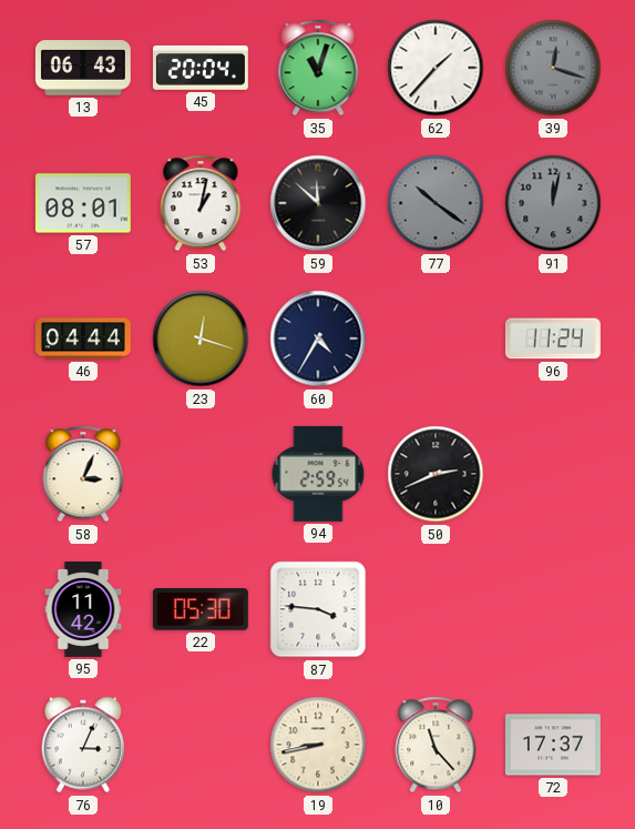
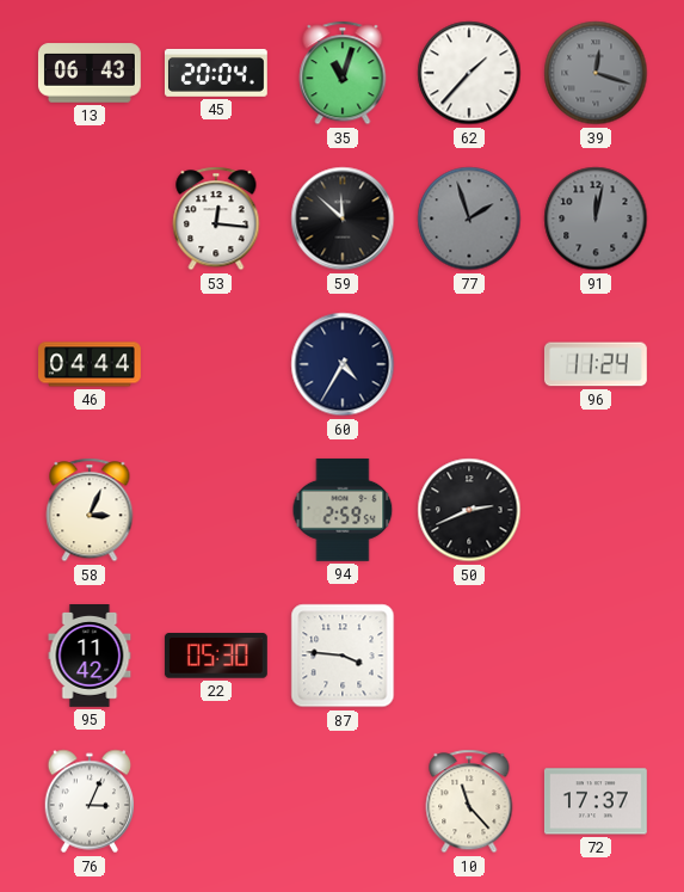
57: 08:01 -> none (83, 203)
53: 1:02 -> 12:16 (216, 219)
77: 10:21 -> 1:57 (469, 219)
23: 12:18 -> none (201, 338)
19: 8:43 -> none (318, 745)
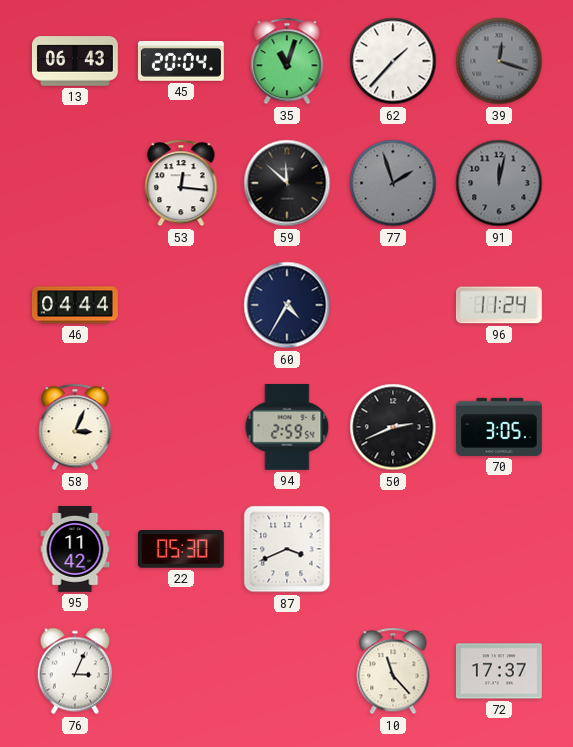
70: none -> 3:05 (499, 427)
87: 3:46 -> 3:41 (287, 549)
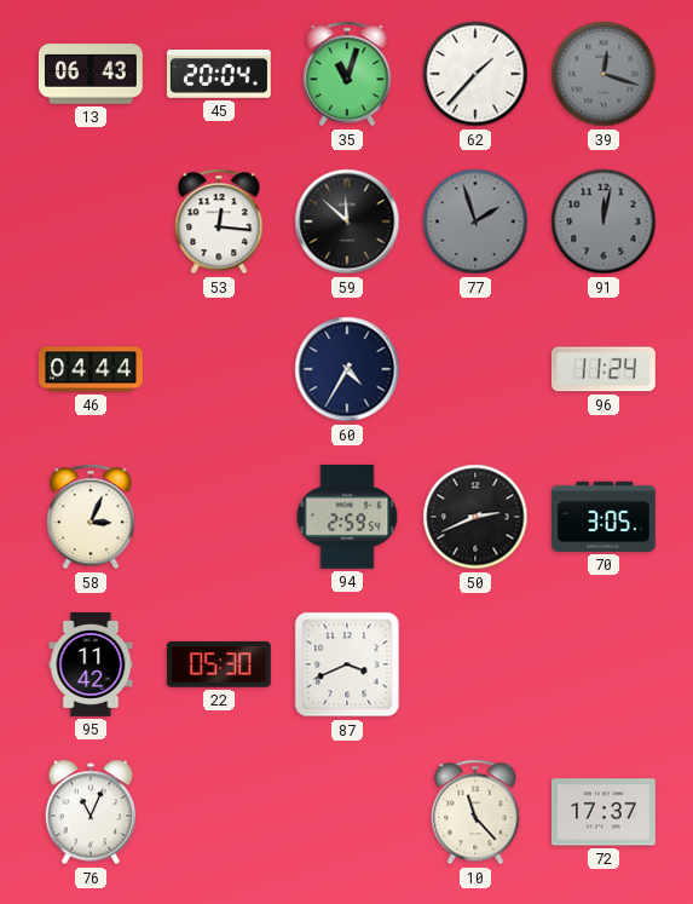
76: 3:04 -> 11:04 (91, 812)
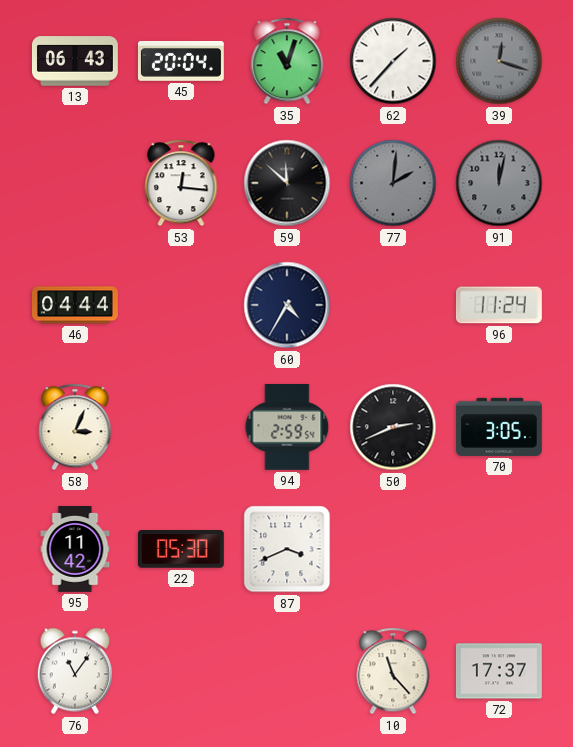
77: 1:57 -> 2:01 (393, 183)
76: 11:04 -> 11:06 (75, 671)
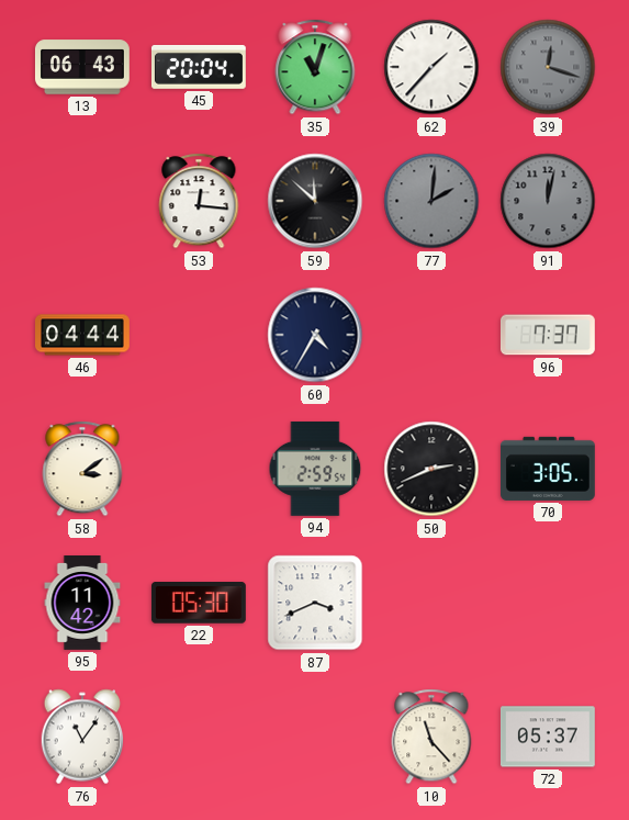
96: 11:24 -> 7:37 (548, 335)
58: 3:04 -> 3:09 (82, 469)
72: 17:37 -> 05:37 (548, 737)
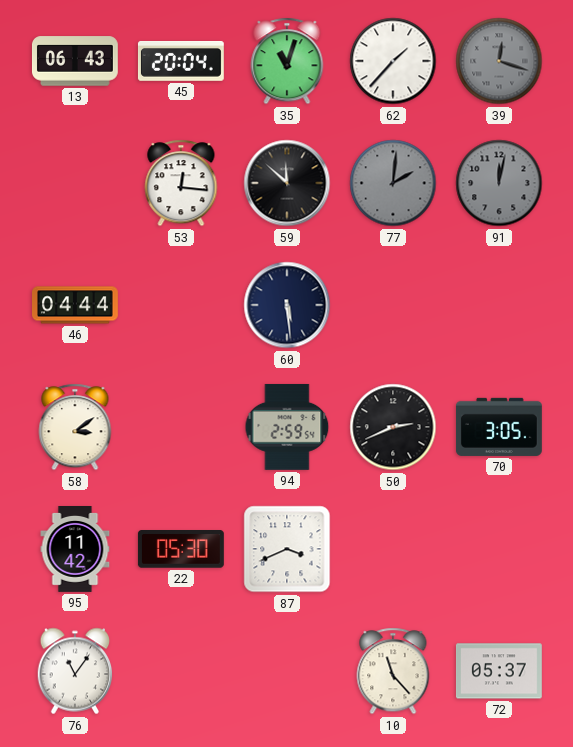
60: 4:35 -> 5:29 (287, 305)
96: 7:37 -> none (548, 335)
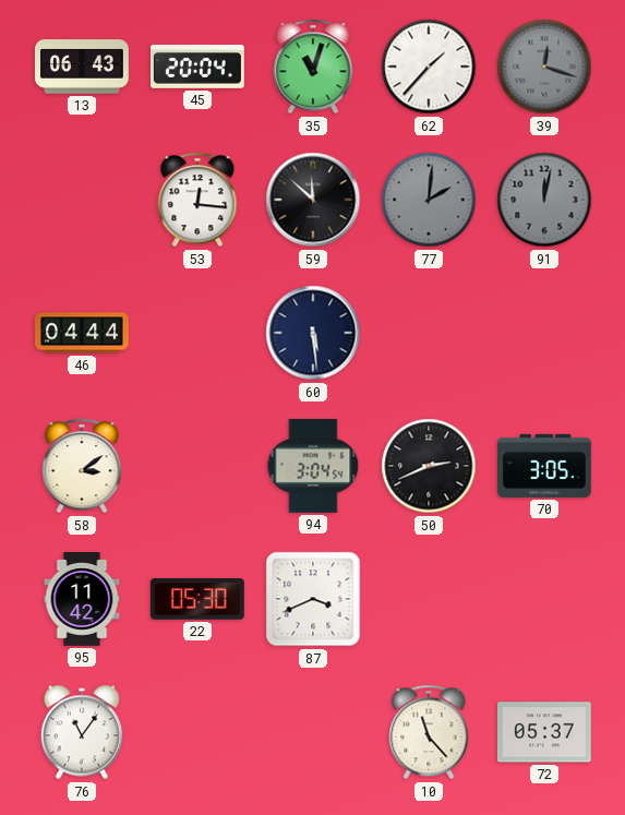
94: 2:59 -> 3:04 (313, 466)
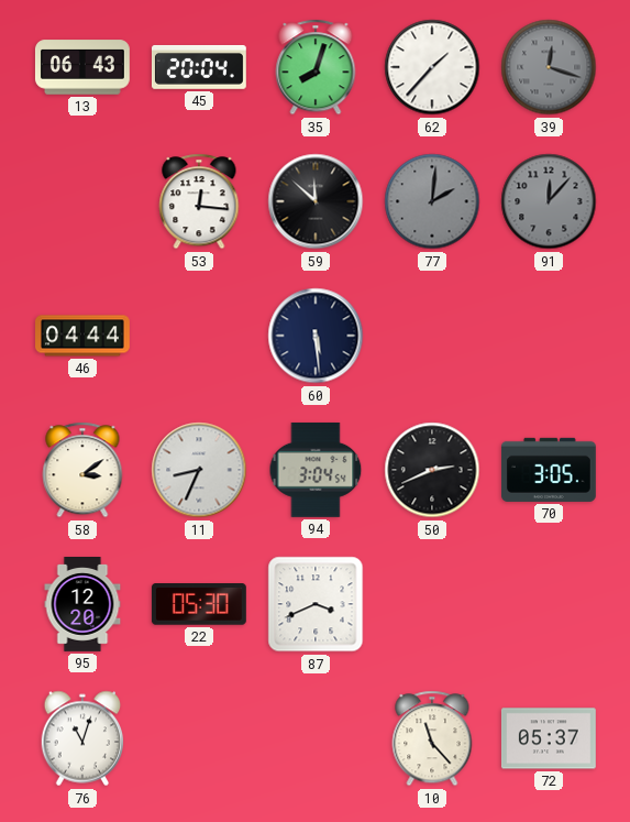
35: 11:03 -> 8:03 (316, 67)
91: 12:02 -> 12:07 (549, 201)
11: none -> 8:34 (199, 470)
95: 11:42 -> 12:20 (82, 605)
76: 11:06 -> 11:03 (82, 738)
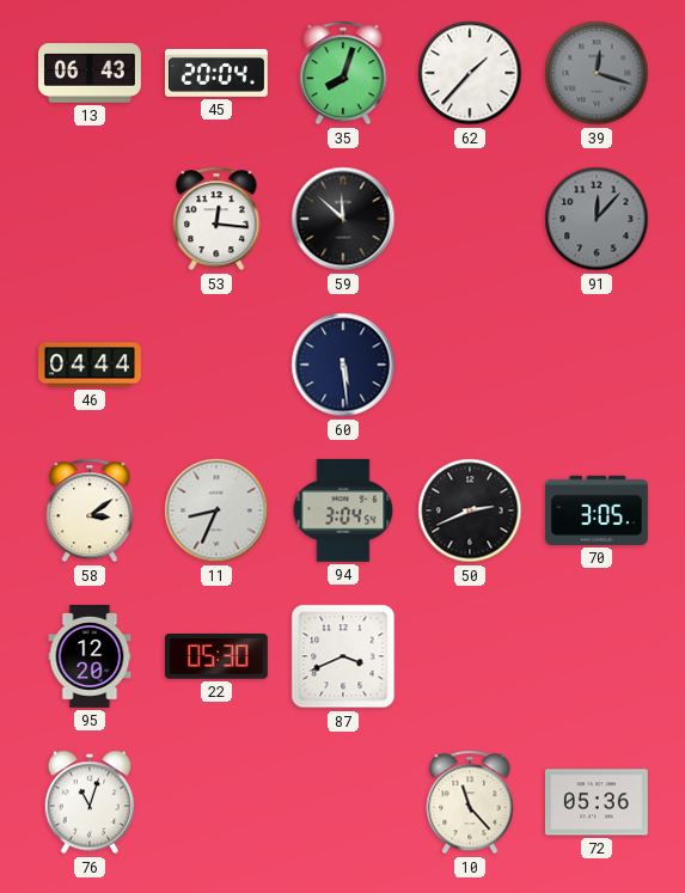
77: 2:01 -> none (432, 201)
72: 05:37 -> 05:36 (597, 802)
